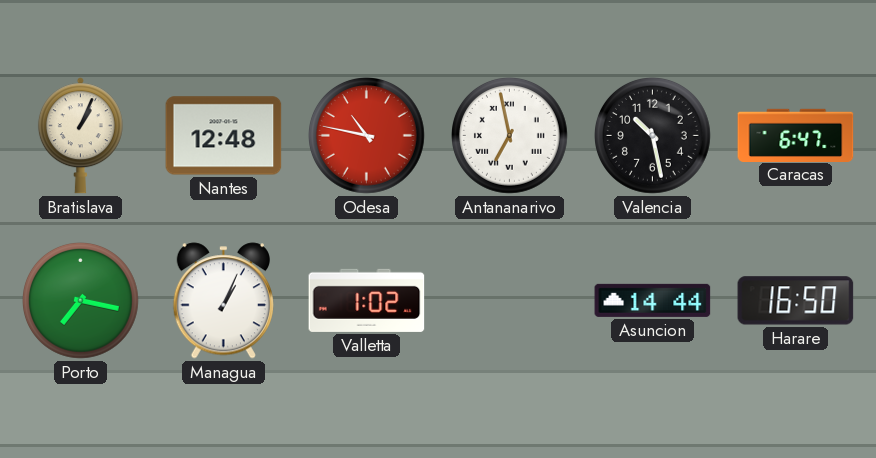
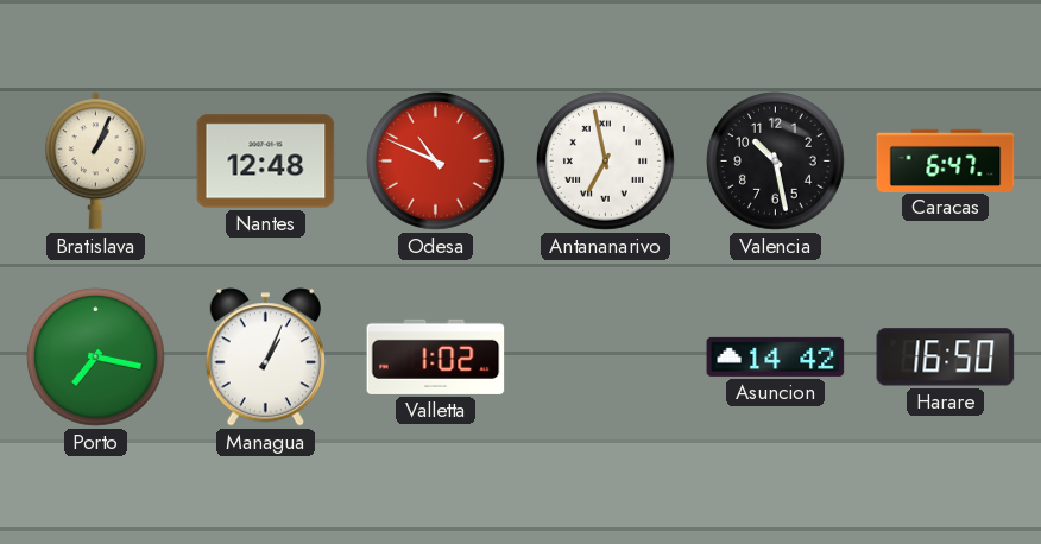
Odesa: 10:47 -> 10:49 (436, 162)
Asuncion: 14:44 -> 14:42 (776, 356)
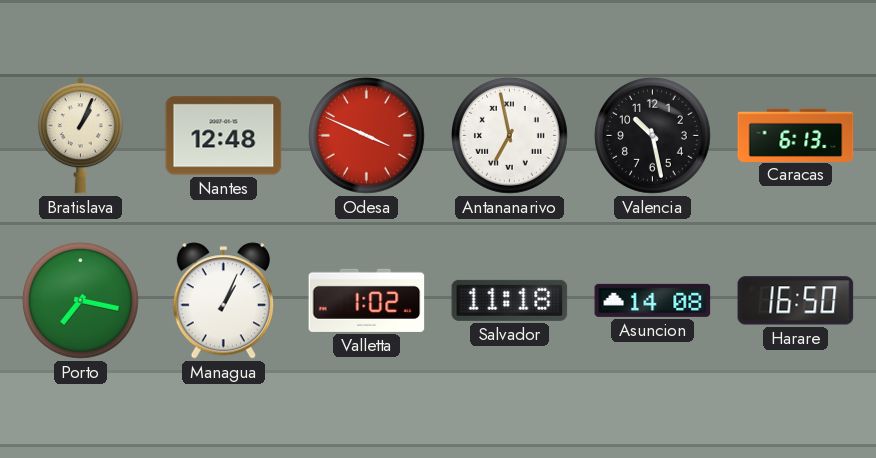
Odesa: 10:49 -> 3:49 (367, 136)
Caracas: 6:47 -> 6:13 (796, 135)
Salvador: none -> 11:18 (510, 300)
Asuncion: 14:42 -> 14:08 (653, 300)
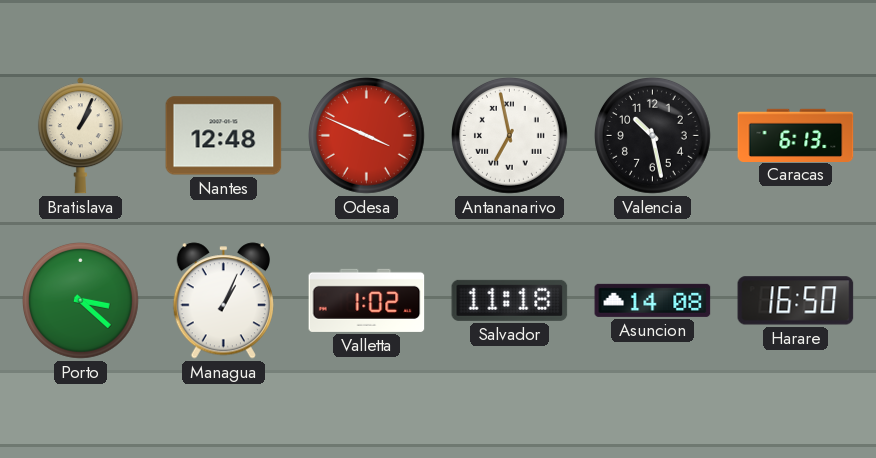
Porto: 7:17 -> 3:22 (81, 301)
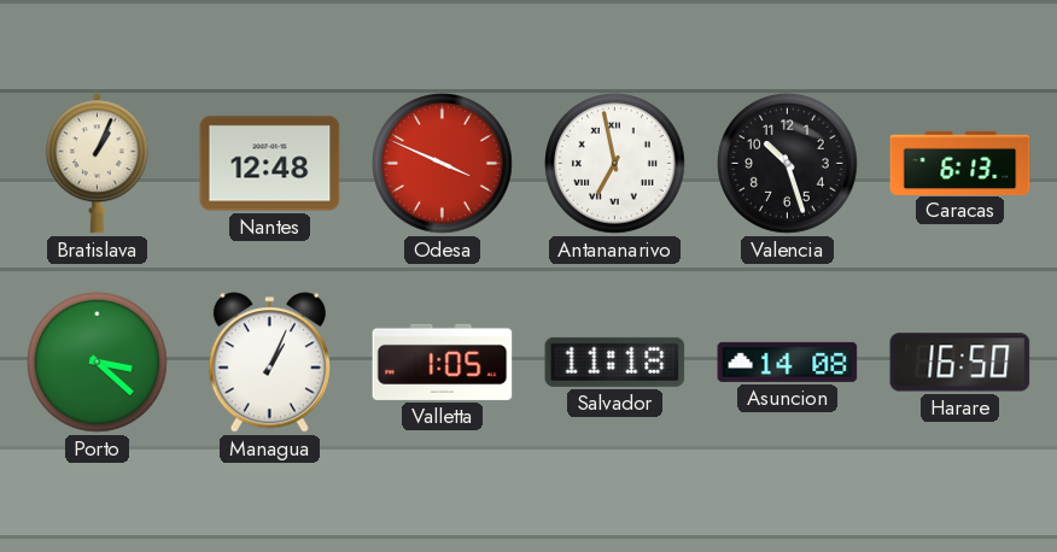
Valencia: 10:28 -> 10:27 (788, 164)
Valletta: 1:02 -> 1:05 (443, 362)
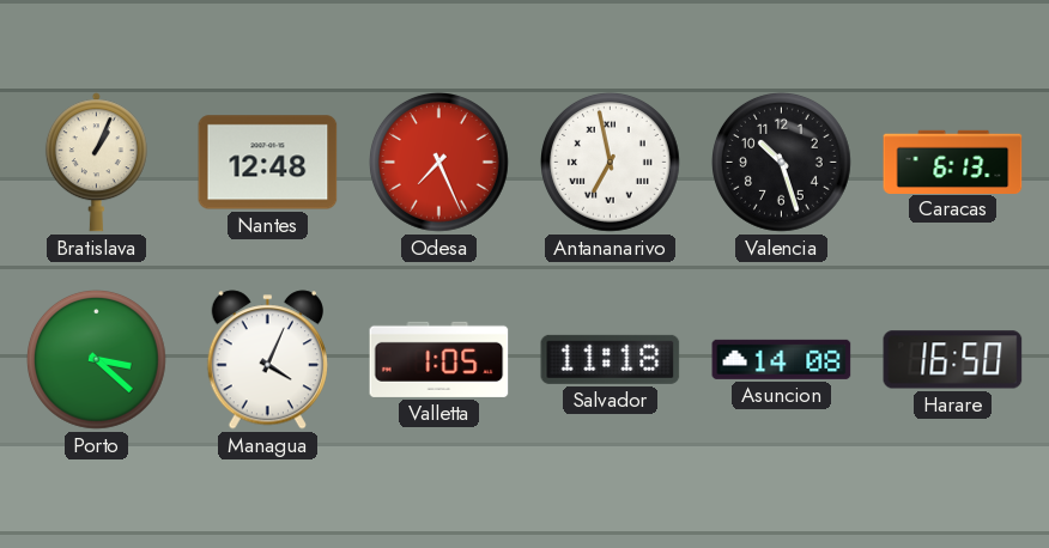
Odesa: 3:49 -> 7:26 (439, 163)
Managua: 1:04 -> 4:04 (267, 360)
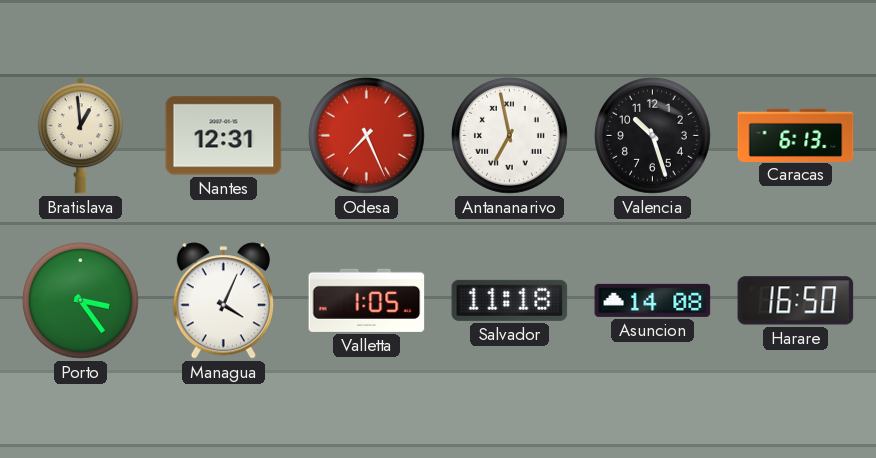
Bratislava: 1:04 -> 12:59 (80, 136)
Nantes: 12:48 -> 12:31 (224, 136)
Porto: 3:22 -> 3:24 (81, 301)
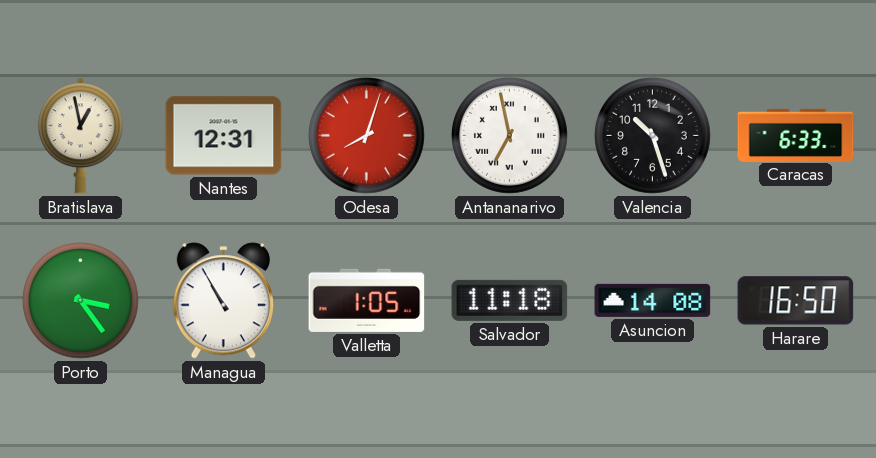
Bratislava: 12:59 -> 12:58 (80, 136)
Odesa: 7:26 -> 8:03 (367, 136)
Caracas: 6:13 -> 6:33 (796, 135)
Managua: 4:04 -> 10:55 (223, 301)
